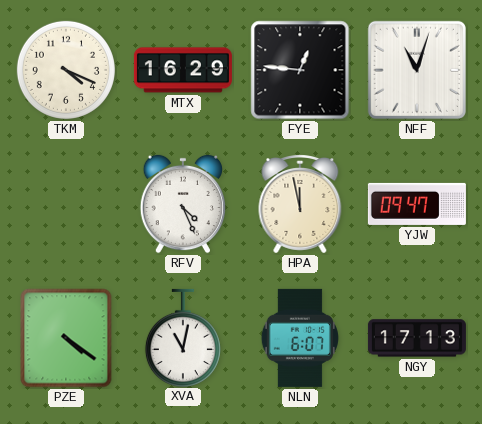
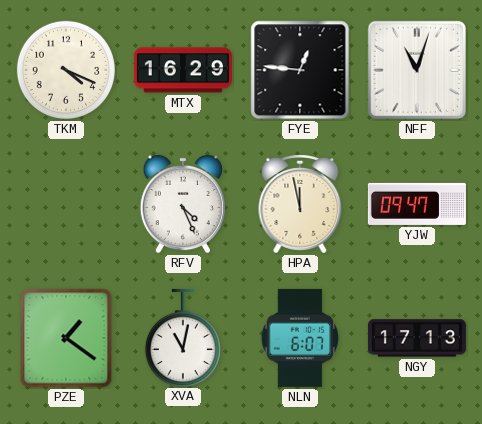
PZE: 4:21 -> 1:21 (66, 338)
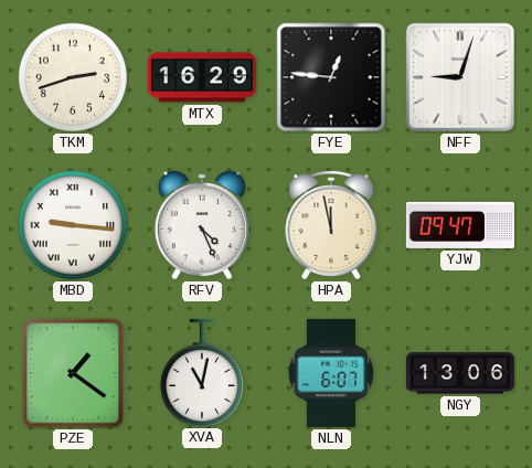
TKM: 4:19 -> 2:42 (73, 77)
NFF: 11:03 -> 9:03 (460, 77)
MBD: none -> 9:16 (73, 225)
NGY: 17:13 -> 13:06 (460, 373)
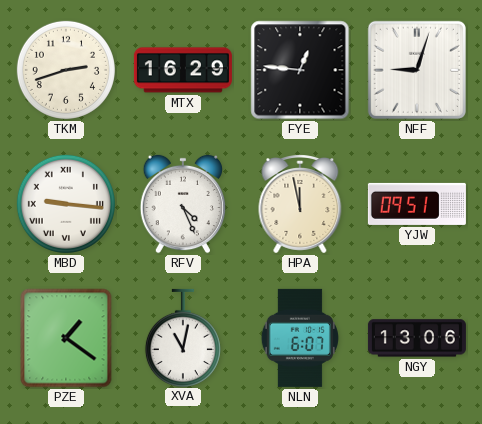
YJW: 09:47 -> 09:51 (417, 204)
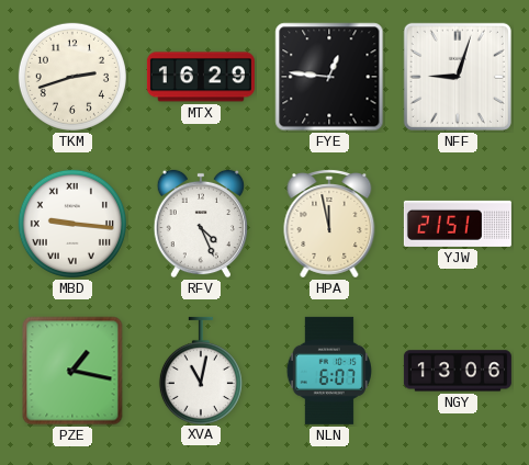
YJW: 09:51 -> 21:51 (458, 224)
PZE: 1:21 -> 1:17 (72, 371)
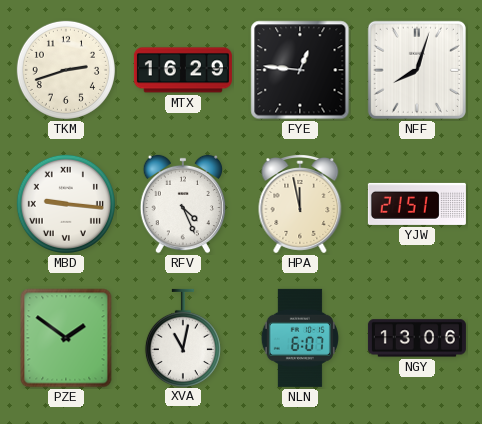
NFF: 9:03 -> 8:03 (417, 70)
PZE: 1:17 -> 1:51 (66, 338)
